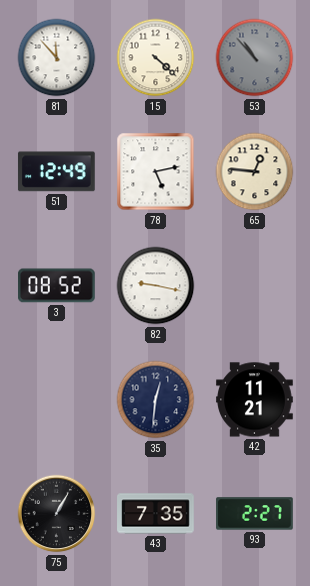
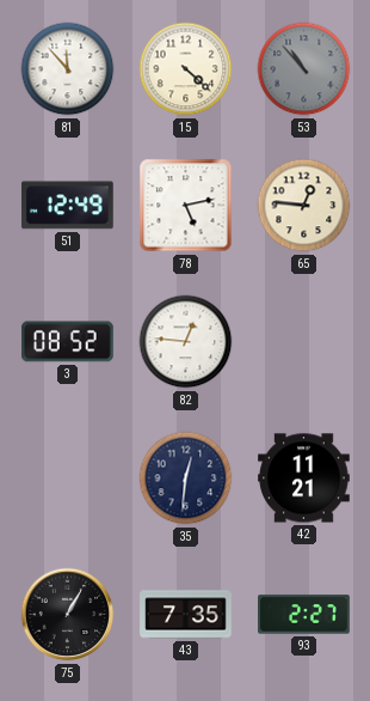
82: 9:17 -> 12:46 (186, 342)
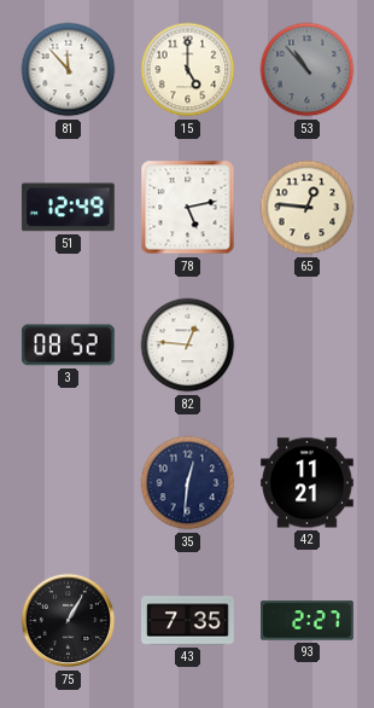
15: 4:22 -> 5:00 (188, 70)
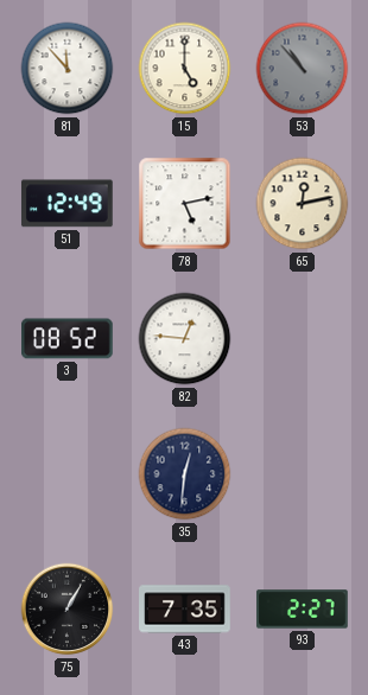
65: 12:46 -> 12:13 (303, 204)
42: 11:21 -> none (308, 483)
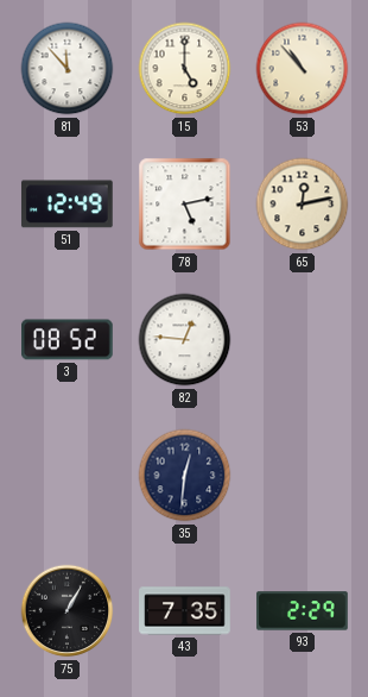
53 dial: grey -> cream (303, 69)
93: 2:27 -> 2:29 (303, 611)
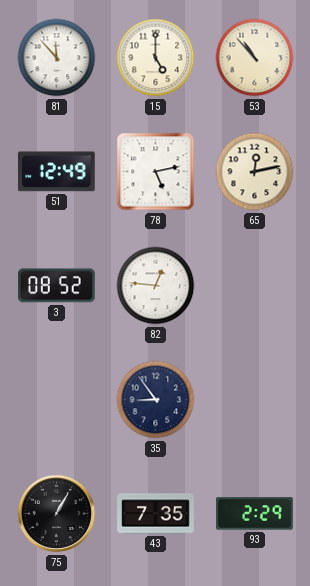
35: 12:31 -> 8:54 (156, 400)
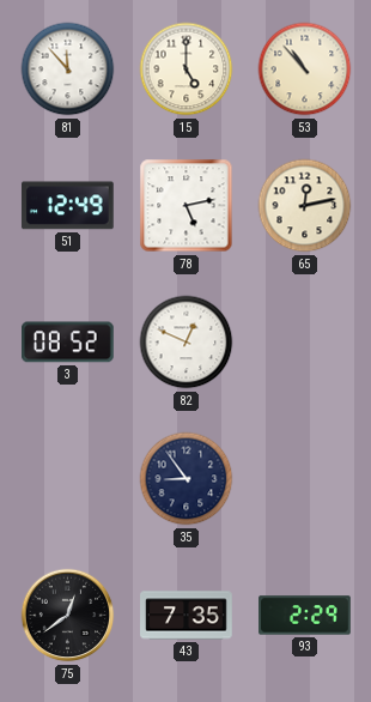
82: 12:46 -> 12:49 (187, 343)
75: 1:05 -> 12:39 (68, 616)
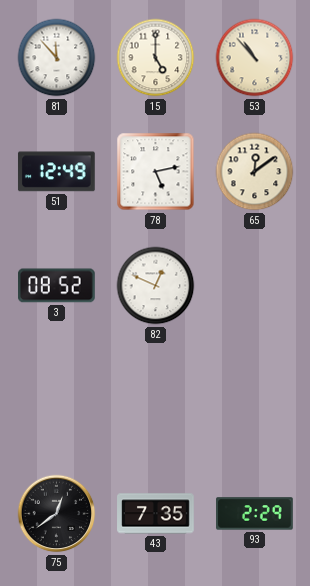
65: 12:13 -> 12:09 (255, 172)
35: 8:54 -> none (187, 479)
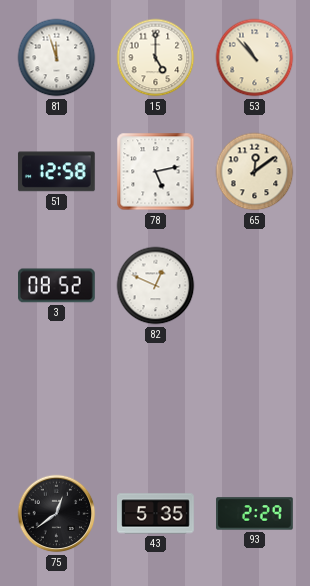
81: 11:53 -> 11:57 (57, 58)
51: 12:49 -> 12:58 (56, 172)
43: 7:35 -> 5:35 (156, 514)
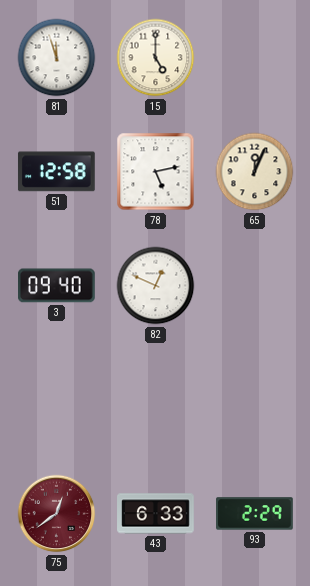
53: 10:53 -> none (255, 58)
65: 12:09 -> 12:04 (255, 172)
3: 08:52 -> 09:40 (57, 286)
75 dial: black -> burgundy (57, 514)
43: 5:35 -> 6:33 (156, 514)
